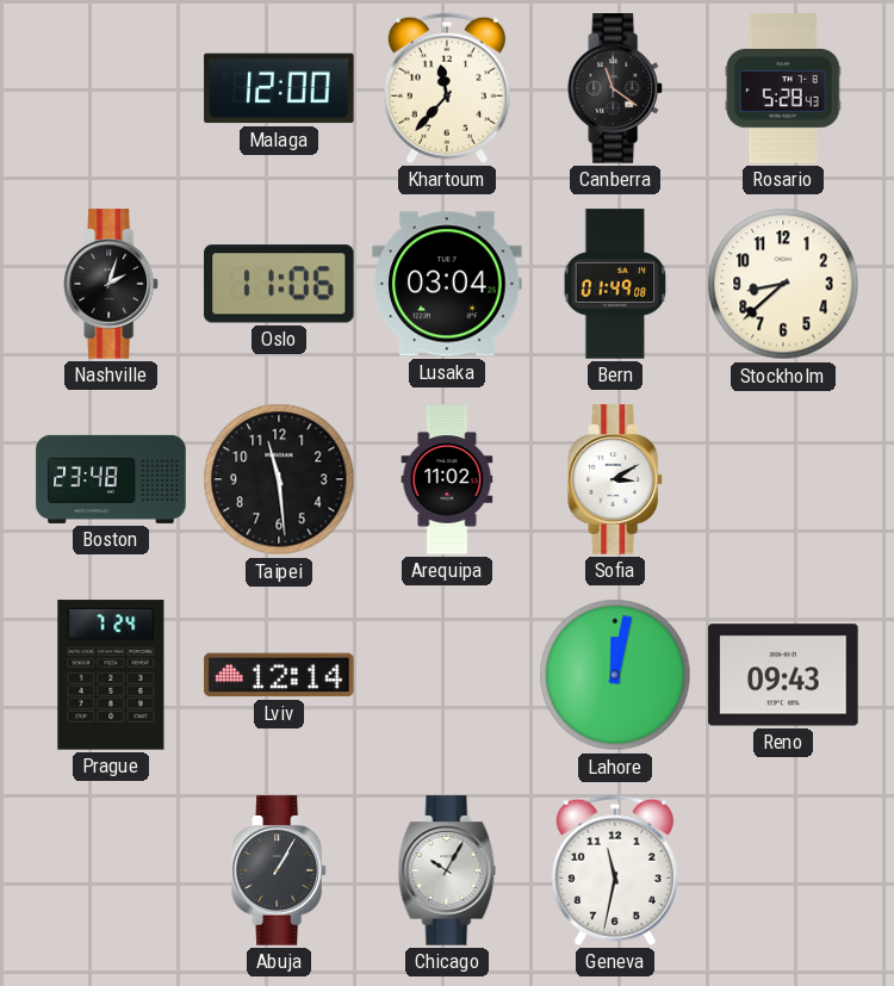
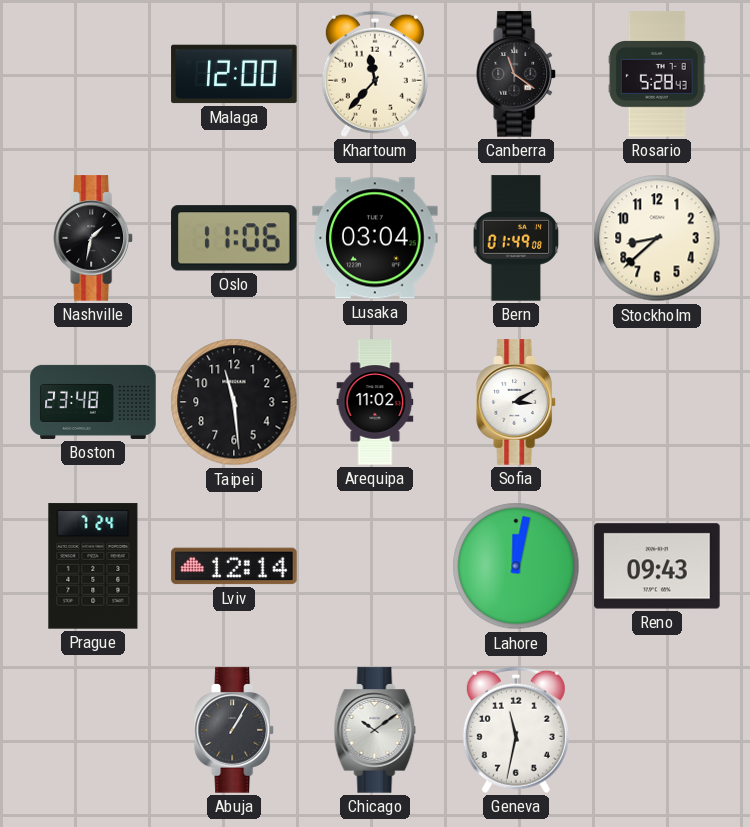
Nashville: 2:03 -> 1:32 (94, 238)
Chicago: 10:05 -> 10:09 (375, 730)
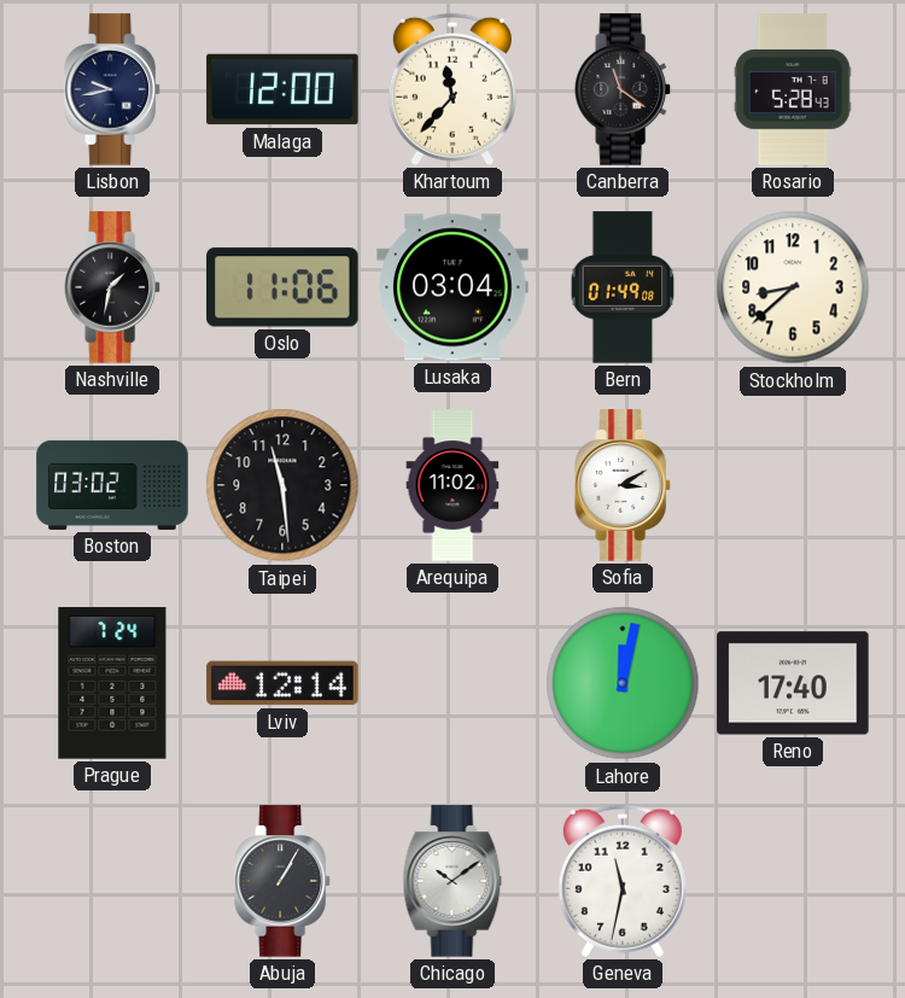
Lisbon: none -> 9:43 (113, 89)
Boston: 23:48 -> 03:02 (112, 485)
Reno: 09:43 -> 17:40 (793, 683)
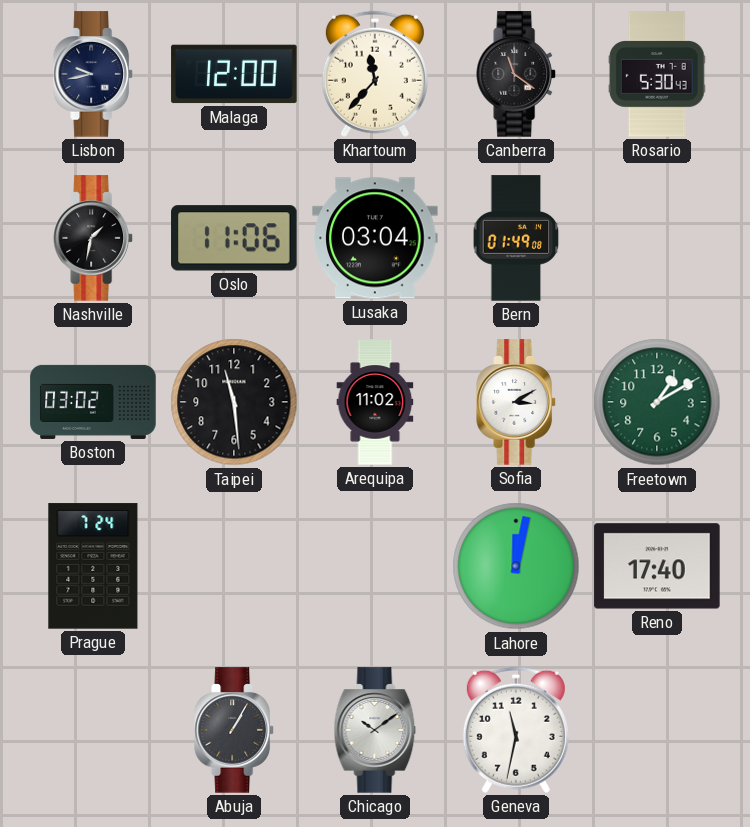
Rosario: 5:28 -> 5:30 (657, 74)
Stockholm: 8:38 -> none (793, 287)
Freetown: none -> 1:10 (657, 402)
Lviv: 12:14 -> none (282, 683)
